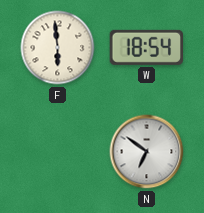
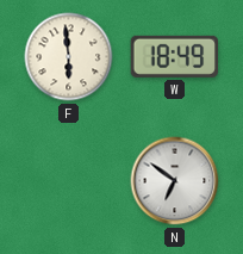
W: 18:54 -> 18:49 (175, 56)
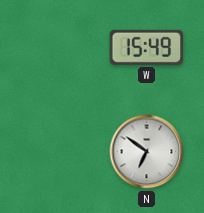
F: 5:59 -> none (69, 57)
W: 18:49 -> 15:49 (147, 47)
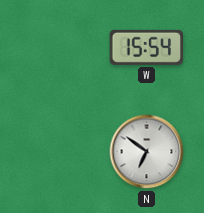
W: 15:49 -> 15:54 (147, 47)
